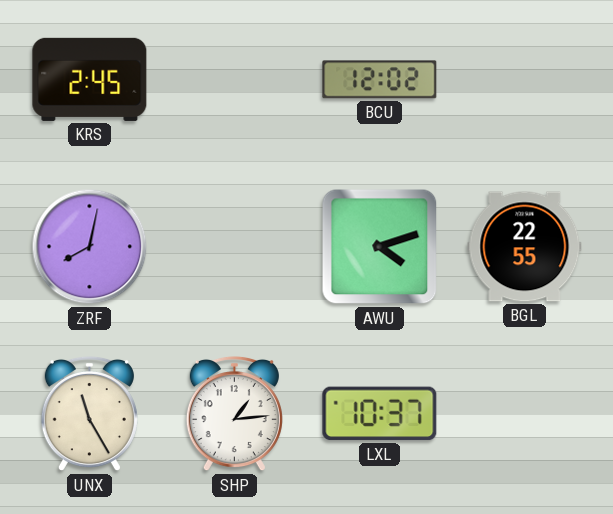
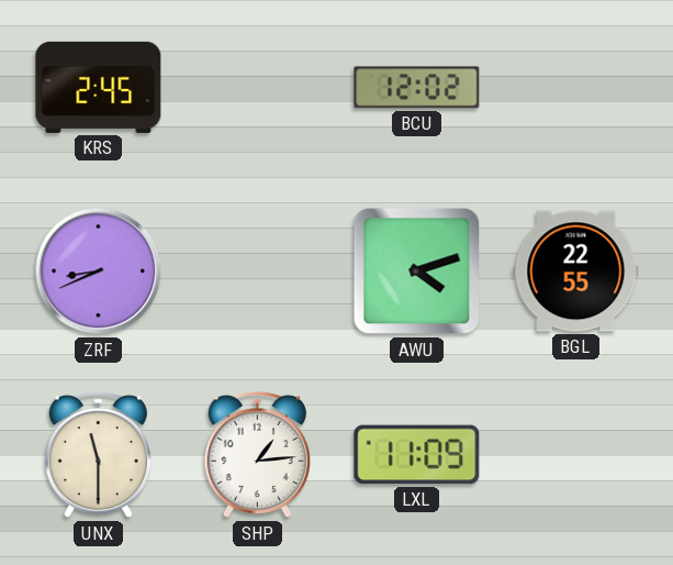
ZRF: 8:02 -> 8:41 (99, 272)
UNX: 11:25 -> 11:30 (98, 455)
LXL: 10:37 -> 11:09 (417, 455)
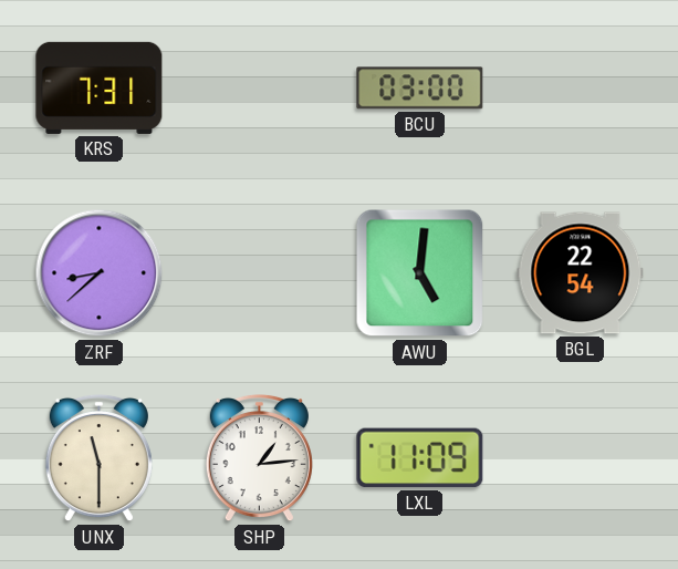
KRS: 2:45 -> 7:31 (100, 87)
BCU: 12:02 -> 03:00 (420, 89)
ZRF: 8:41 -> 8:38 (100, 273)
AWU: 4:12 -> 5:01 (420, 273)
BGL: 22:55 -> 22:54 (581, 273)
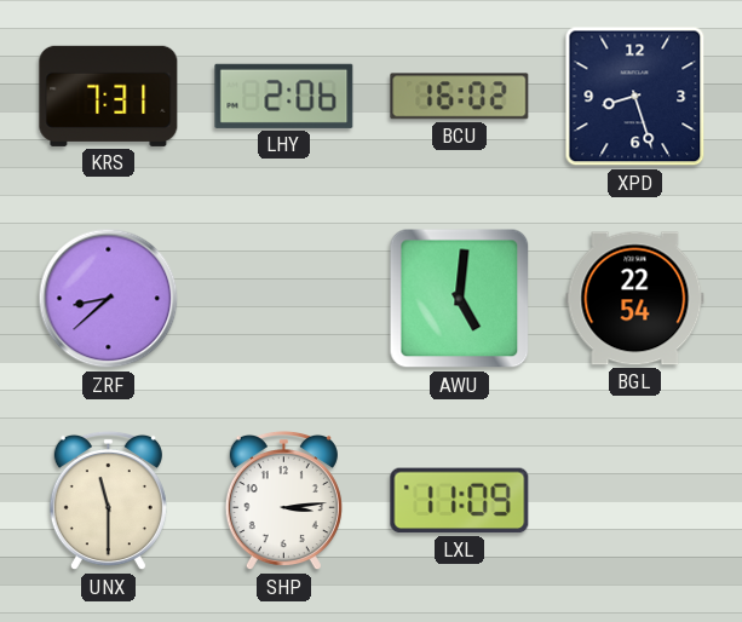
LHY: none -> 2:06 (284, 96)
BCU: 03:00 -> 16:02 (460, 97)
XPD: none -> 8:27 (635, 97)
SHP: 1:14 -> 3:14 (283, 501)
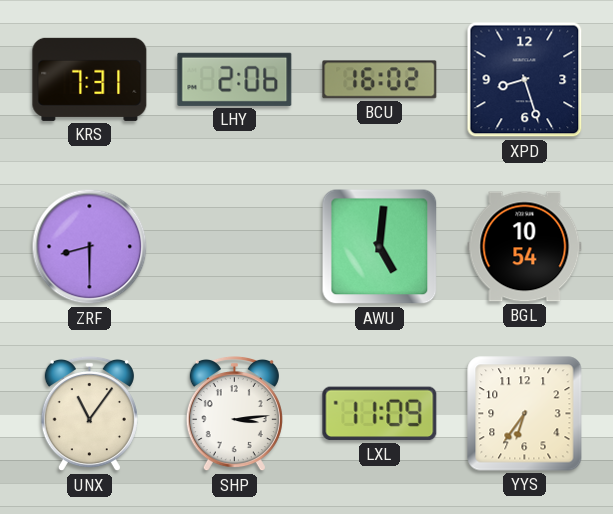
ZRF: 8:38 -> 8:30 (90, 247)
BGL: 22:54 -> 10:54 (525, 247)
UNX: 11:30 -> 11:06 (89, 414)
YYS: none -> 6:36 (525, 414)
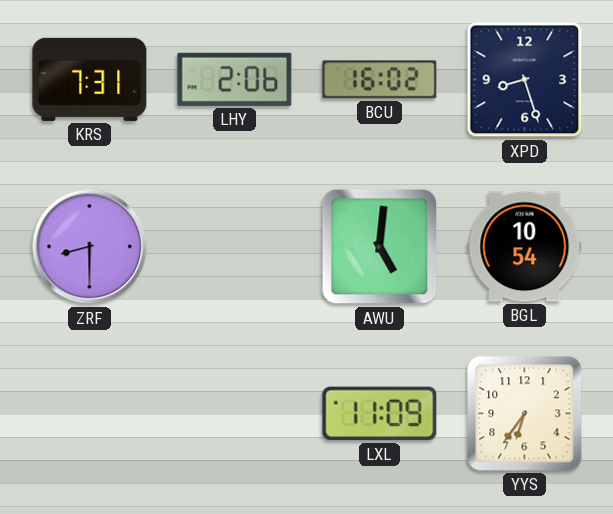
UNX: 11:06 -> none (89, 414)
SHP: 3:14 -> none (234, 414)
